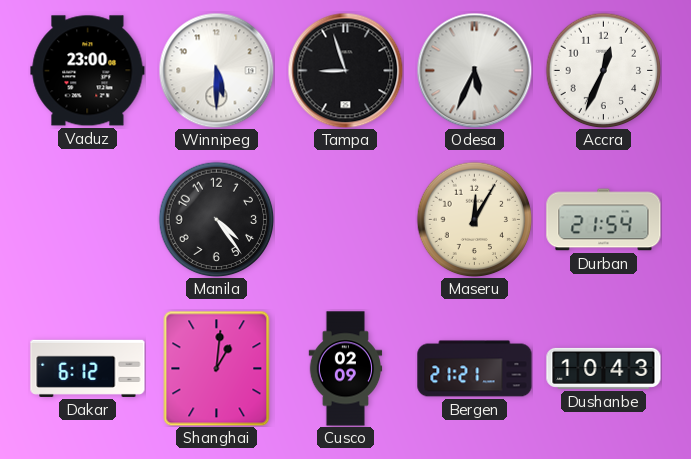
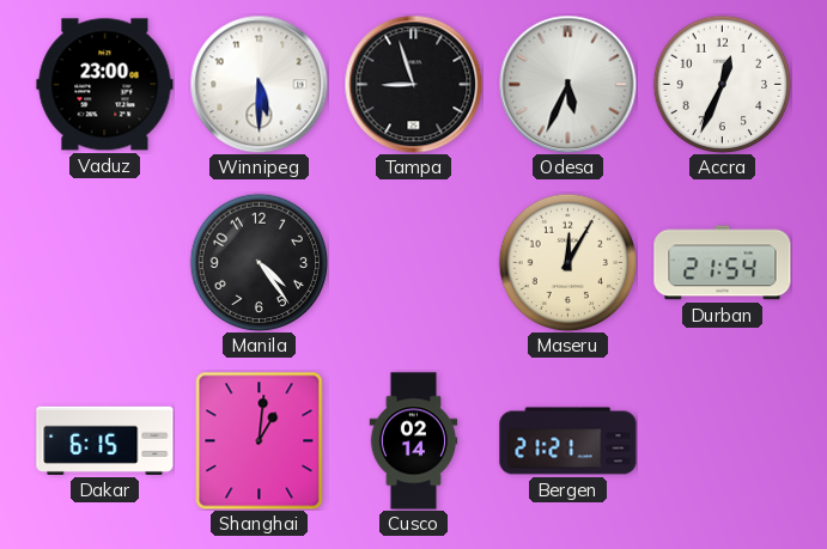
Dakar: 6:12 -> 6:15 (105, 440)
Cusco: 02:09 -> 02:14 (414, 441)
Dushanbe: 10:43 -> none (604, 368)
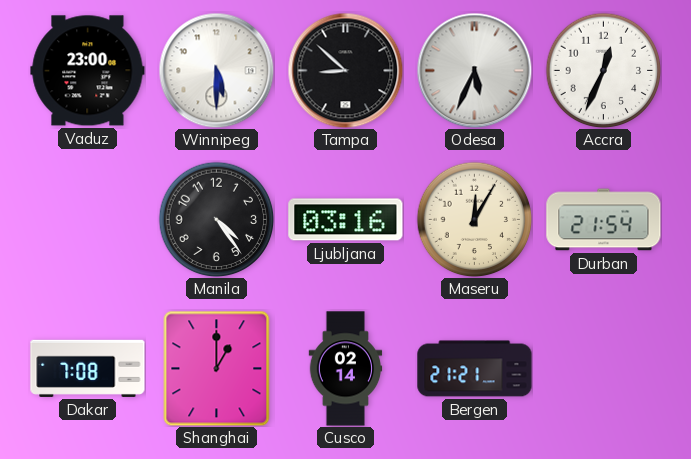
Tampa: 8:57 -> 8:52 (345, 70)
Ljubljana: none -> 03:16 (346, 220)
Dakar: 6:15 -> 7:08 (88, 368)
Shanghai: 1:01 -> 1:00 (217, 368)
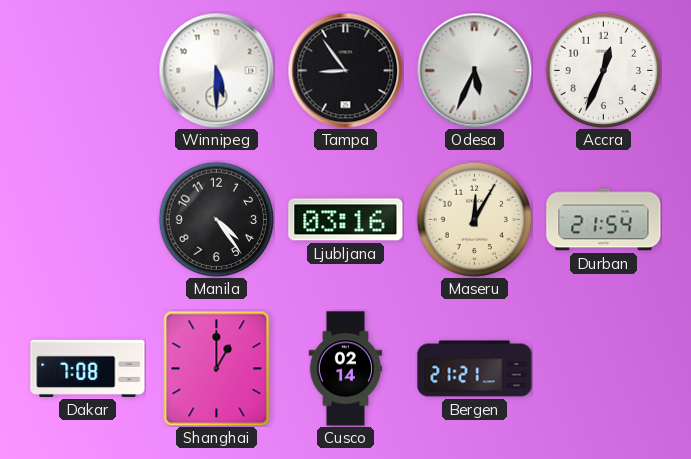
Vaduz: 23:00 -> none (88, 71)
Tampa: 8:52 -> 8:54 (345, 70)
